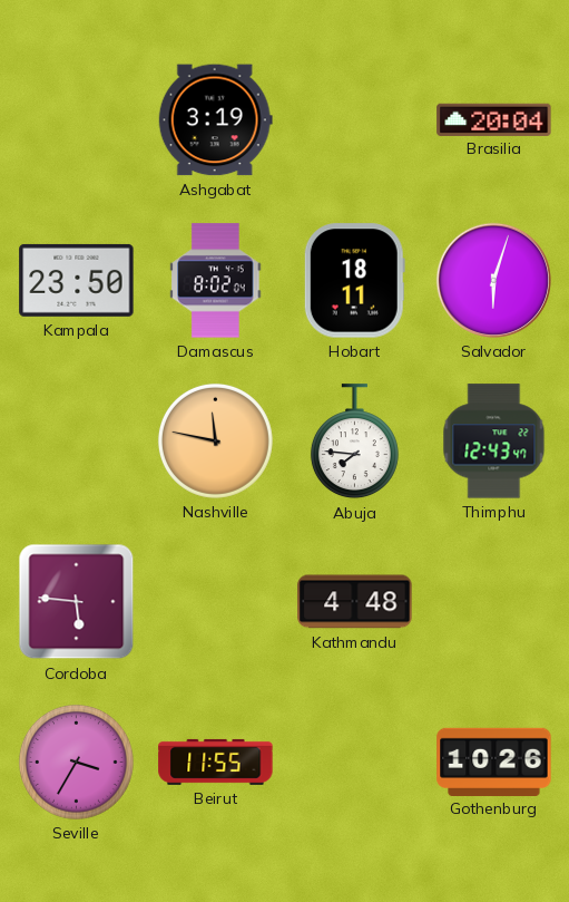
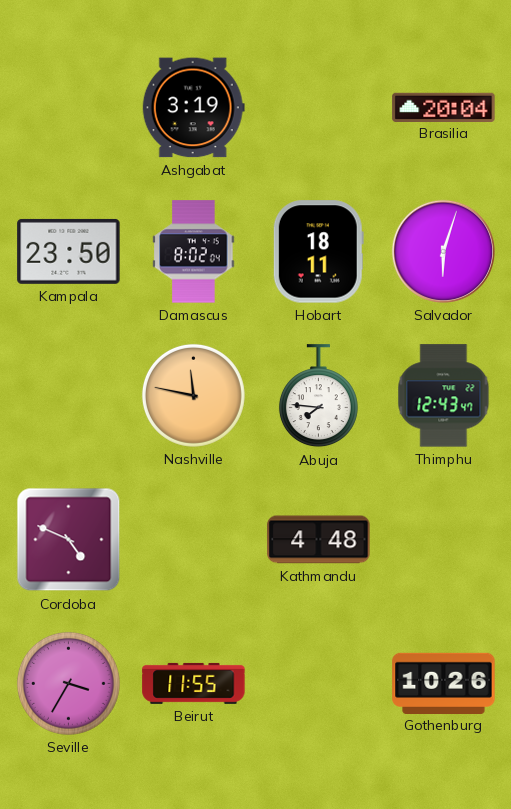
Cordoba: 5:46 -> 4:49 (69, 540)
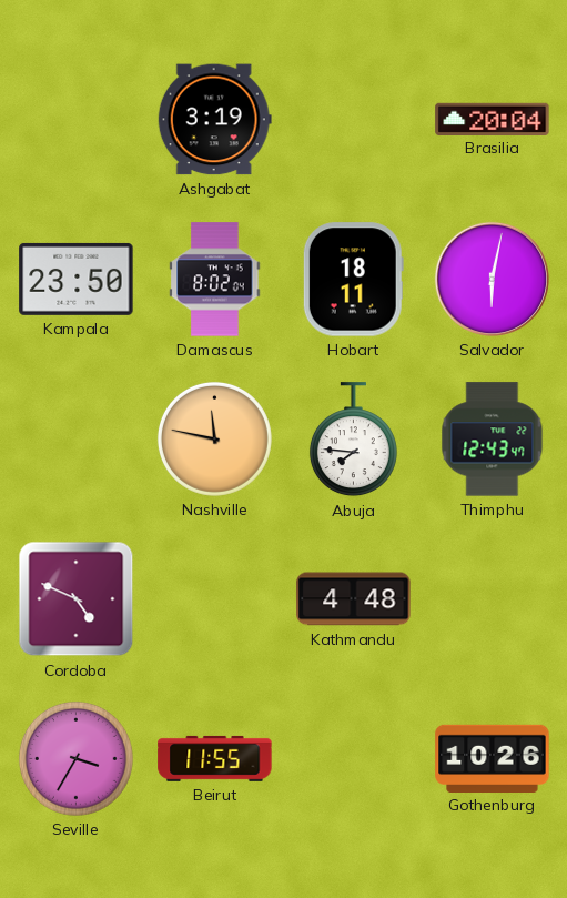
Salvador: 6:03 -> 6:02 (492, 279)
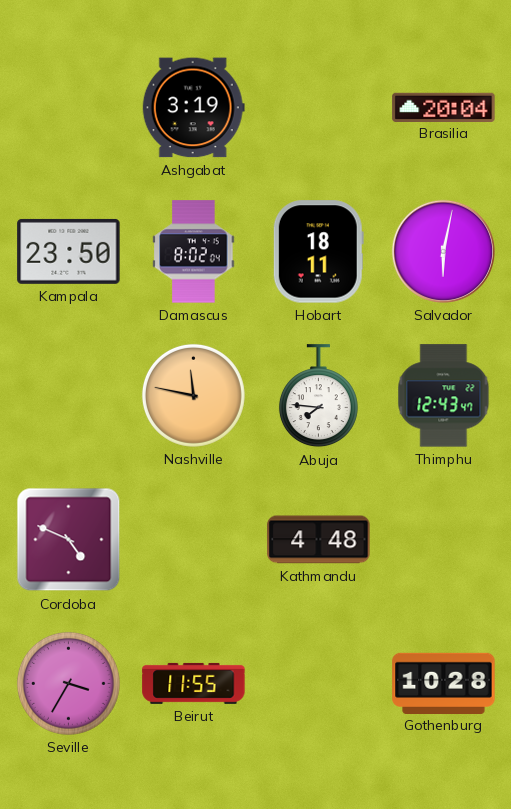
Gothenburg: 10:26 -> 10:28 (444, 683)
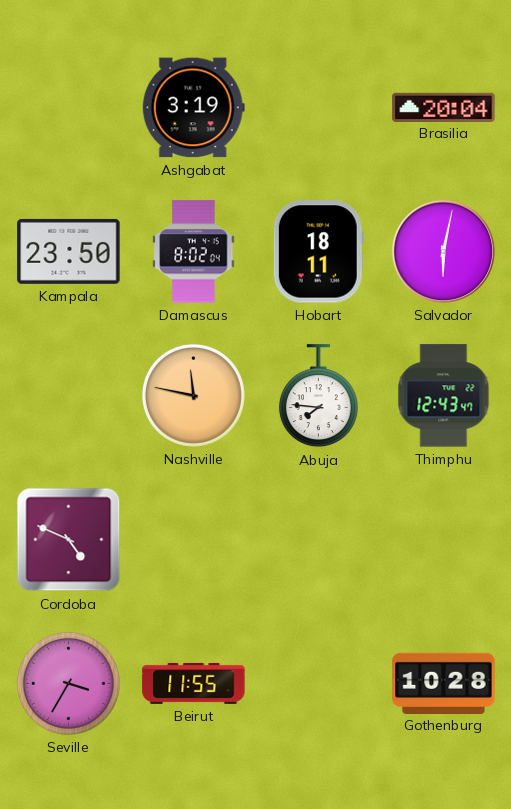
Kathmandu: 4:48 -> none (319, 540)
